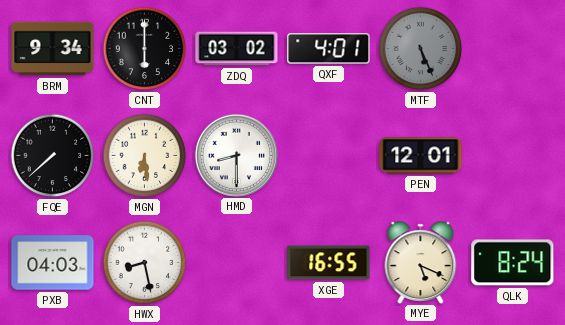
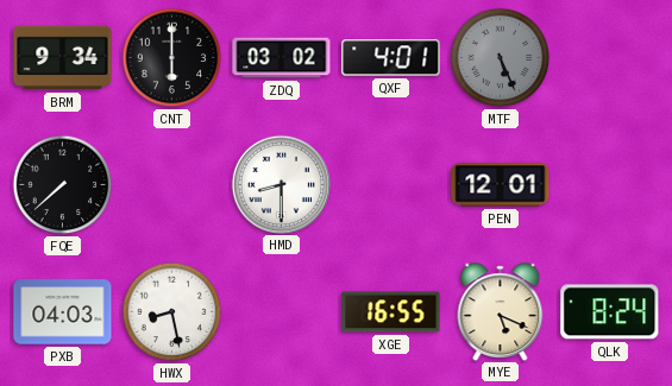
MGN: 6:29 -> none (145, 156)
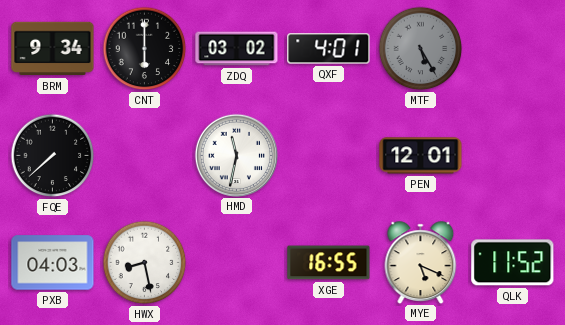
MTF: 5:26 -> 5:25 (421, 49)
HMD: 8:30 -> 11:32 (236, 155)
QLK: 8:24 -> 11:52 (513, 263)
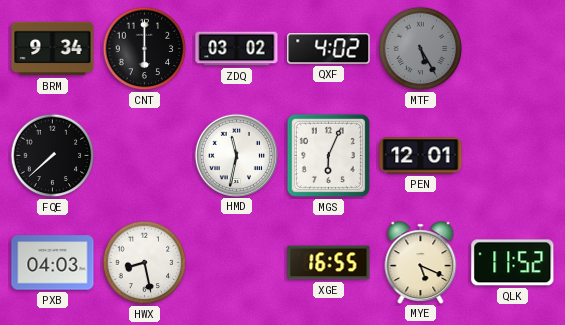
QXF: 4:01 -> 4:02 (329, 49)
MGS: none -> 6:04 (328, 155)
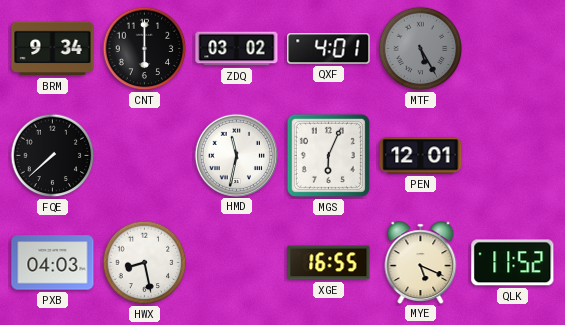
QXF: 4:02 -> 4:01 (329, 49)
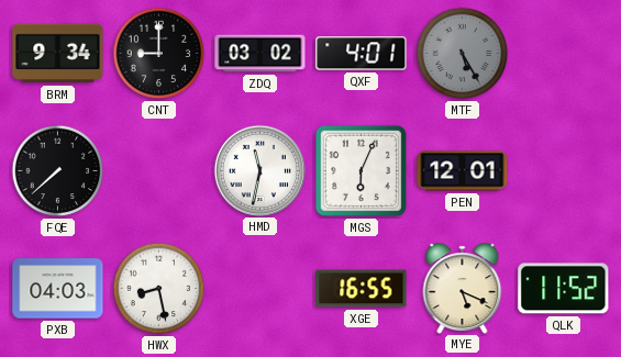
CNT: 6:00 -> 9:00 (159, 54)
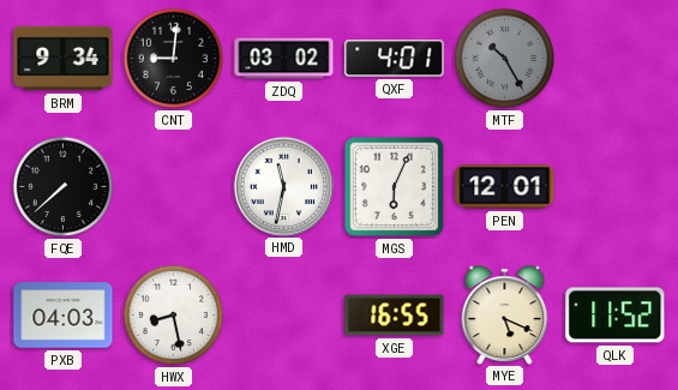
CNT: 9:00 -> 9:01 (174, 59)
MTF: 5:25 -> 10:25 (505, 59)
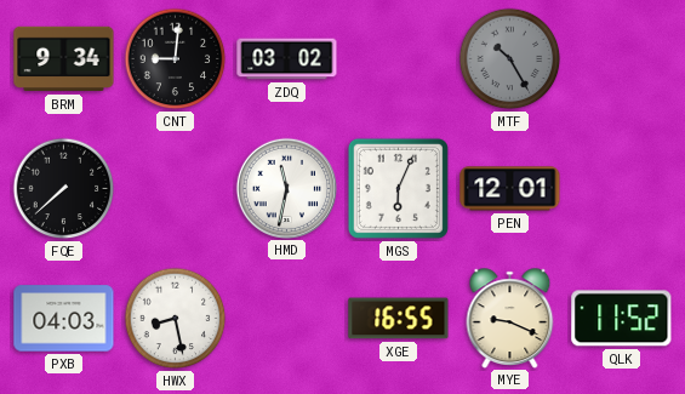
QXF: 4:01 -> none (395, 59)
MYE: 5:19 -> 9:19 (510, 318)
